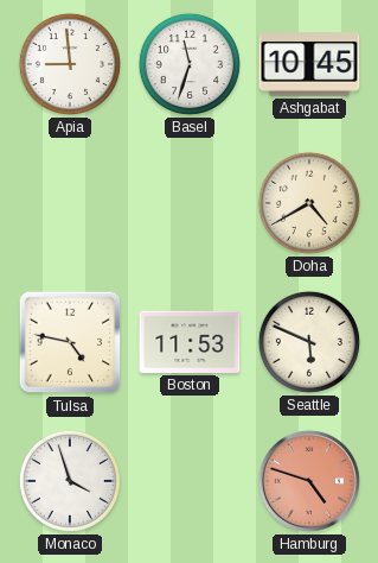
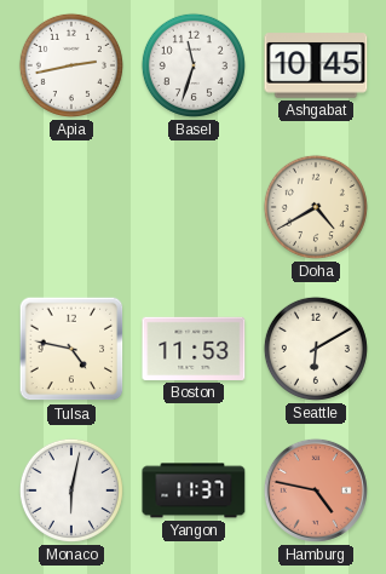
Apia: 8:59 -> 2:43 (71, 65)
Seattle: 5:49 -> 6:10 (316, 349)
Monaco: 3:57 -> 6:02 (71, 490)
Yangon: none -> 11:37 (194, 490)
Hamburg: 4:48 -> 4:47 (316, 490)
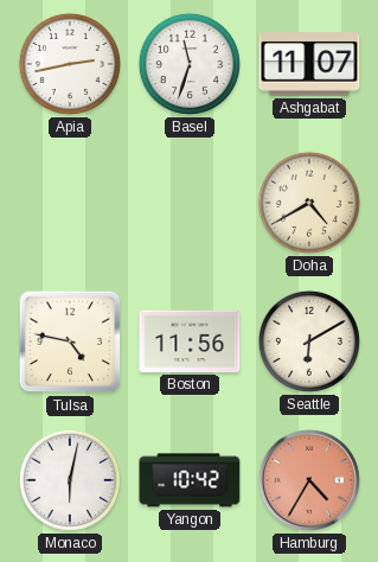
Ashgabat: 10:45 -> 11:07 (309, 64)
Boston: 11:53 -> 11:56 (190, 341)
Yangon: 11:37 -> 10:42 (190, 480)
Hamburg: 4:47 -> 4:35 (309, 480)
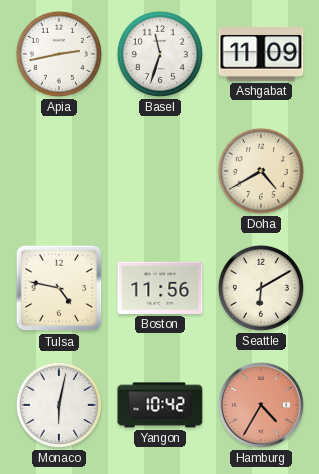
Ashgabat: 11:07 -> 11:09 (261, 54)
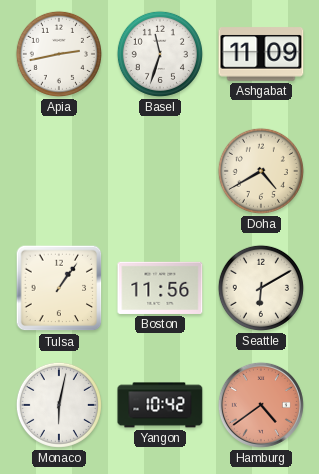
Tulsa: 4:47 -> 1:06 (59, 288)
Hamburg: 4:35 -> 4:39 (261, 405)
